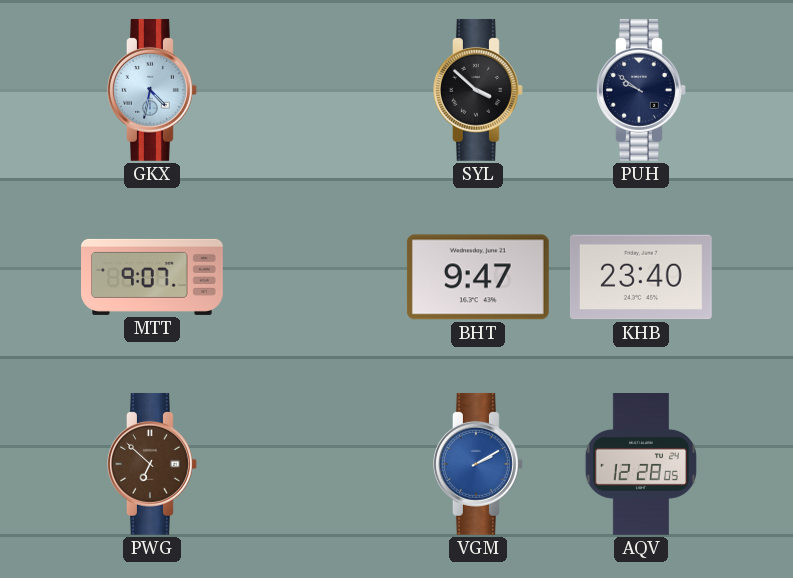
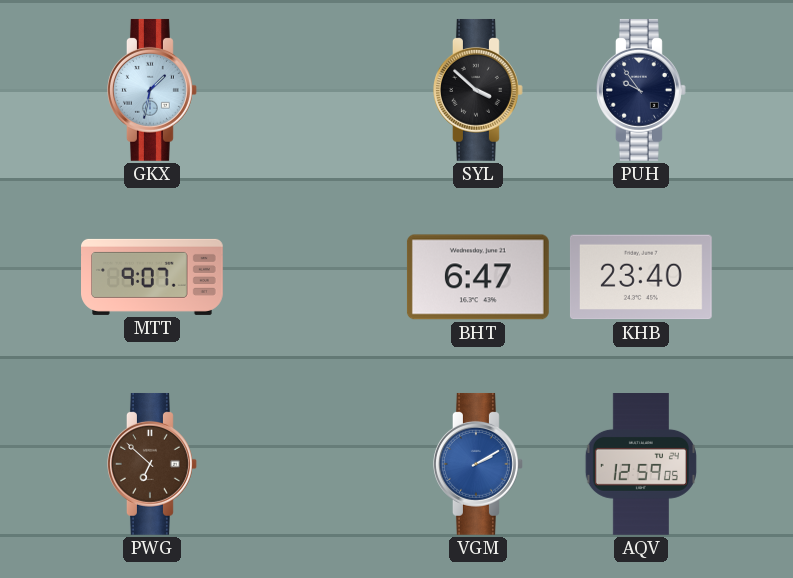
GKX: 4:32 -> 1:32 (153, 90)
PUH: 9:51 -> 9:54 (642, 90)
BHT: 9:47 -> 6:47 (478, 277)
AQV: 12:28 -> 12:59 (640, 465)
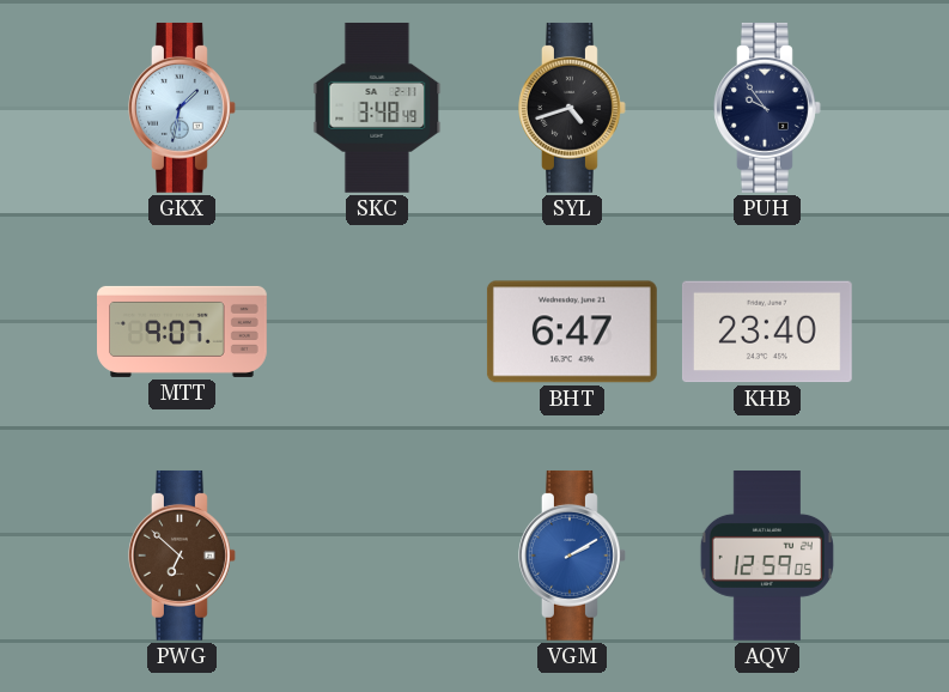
SKC: none -> 3:48 (377, 108)
SYL: 3:52 -> 4:42 (573, 108)
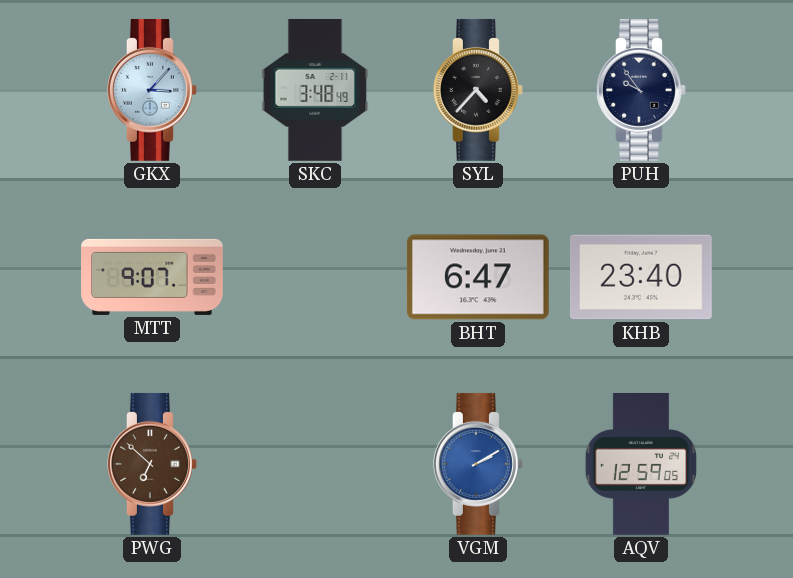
GKX: 1:32 -> 3:07 (153, 90)
SYL: 4:42 -> 4:37 (479, 90)
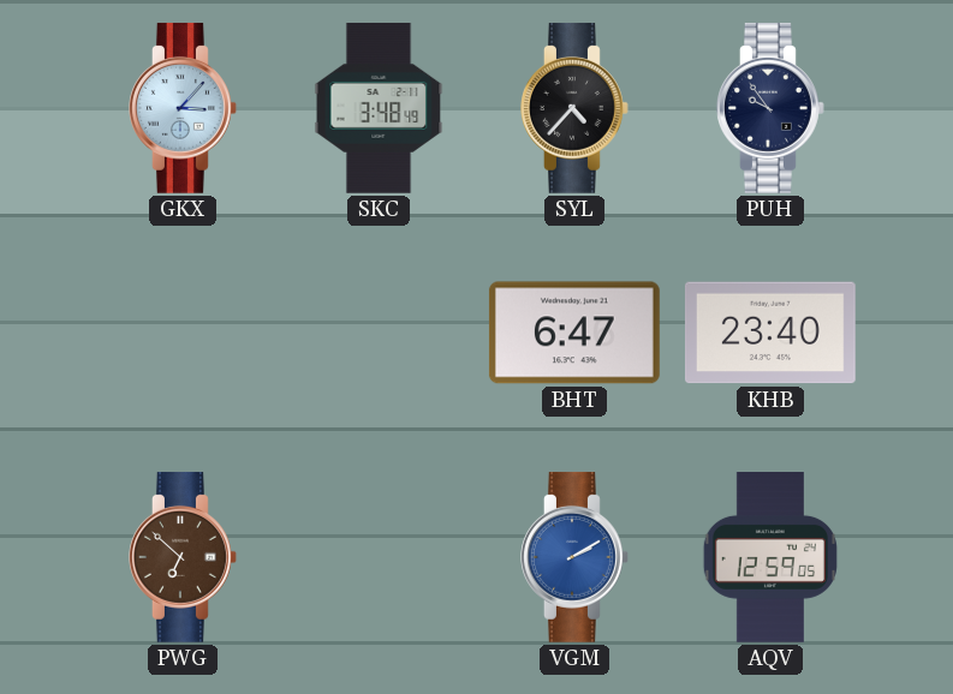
MTT: 9:07 -> none (153, 277)
